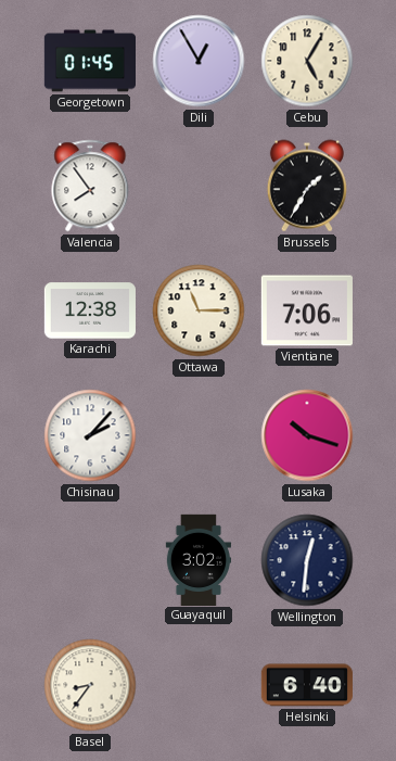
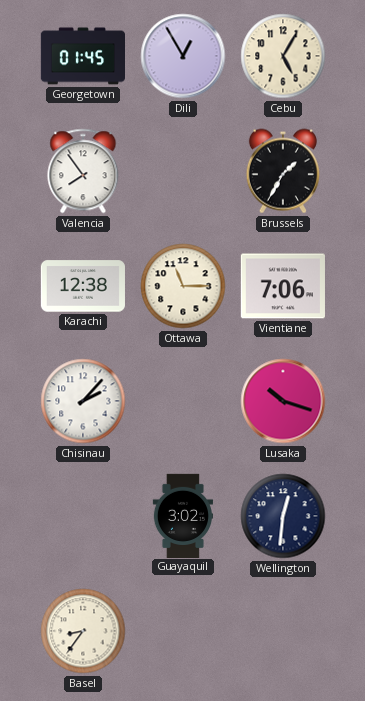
Helsinki: 6:40 -> none (307, 685)
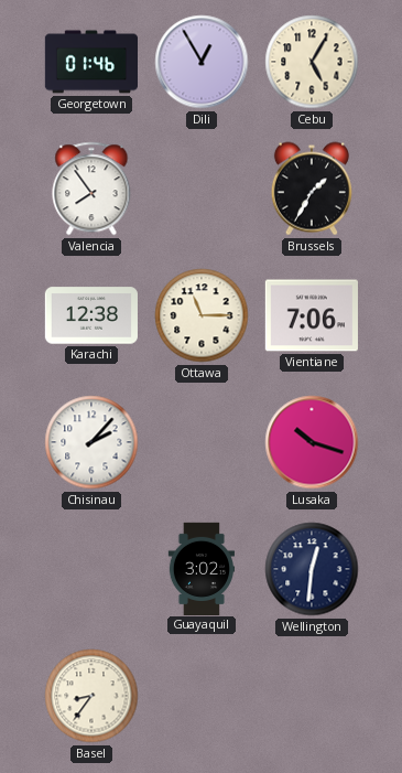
Georgetown: 01:45 -> 01:46 (90, 62)
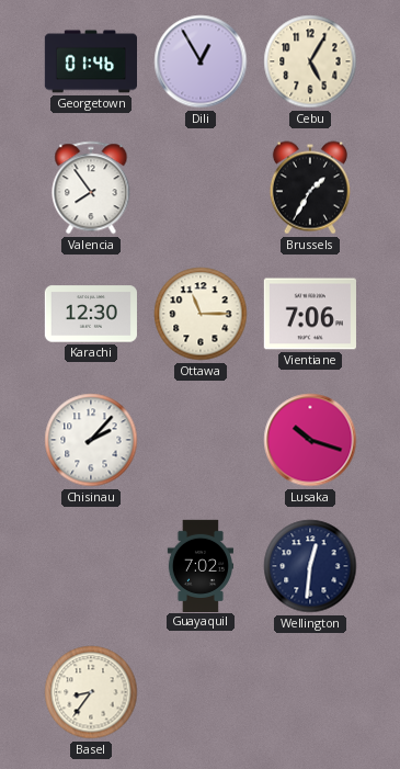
Karachi: 12:38 -> 12:30 (91, 314)
Guayaquil: 3:02 -> 7:02 (199, 565)
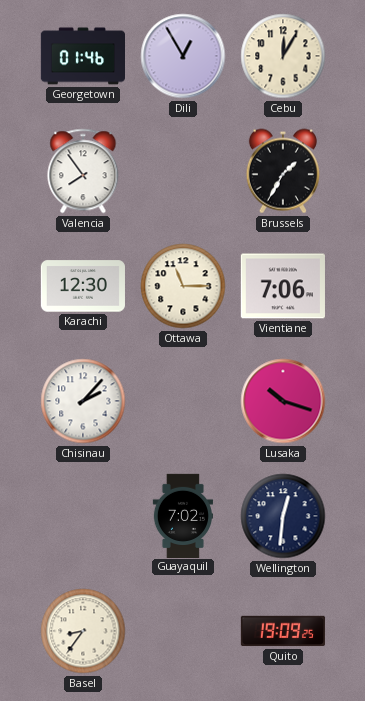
Cebu: 5:05 -> 12:05 (283, 56)
Quito: none -> 19:09 (283, 631)
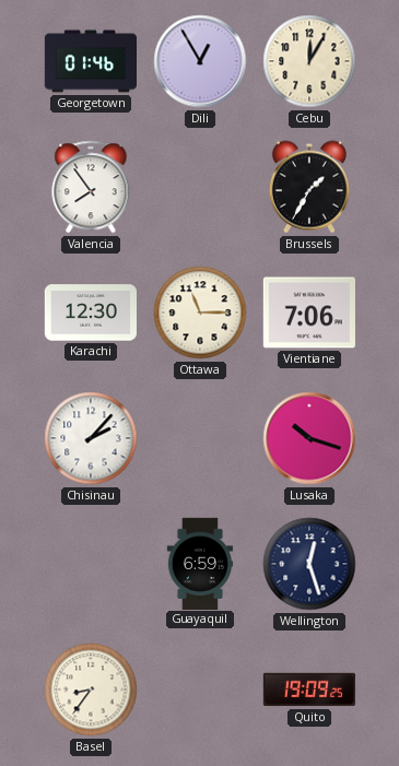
Guayaquil: 7:02 -> 6:59 (199, 563)
Wellington: 12:31 -> 12:27 (309, 564)
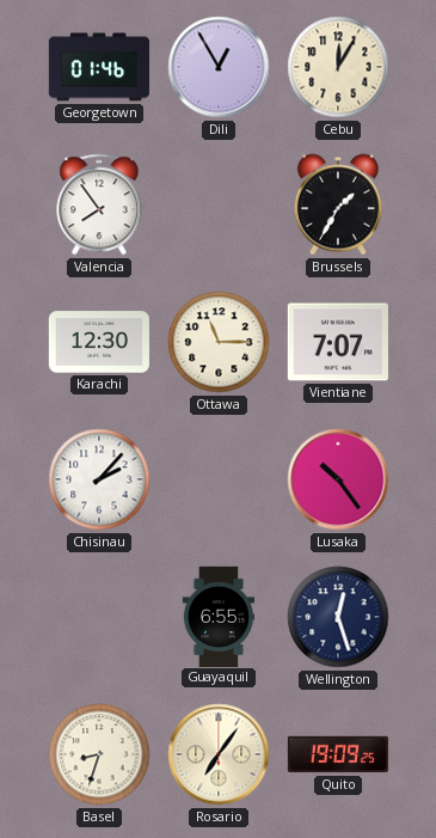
Vientiane: 7:06 -> 7:07 (338, 342)
Lusaka: 10:18 -> 10:24 (338, 479)
Guayaquil: 6:59 -> 6:55 (217, 616)
Basel: 8:36 -> 8:33 (99, 754)
Rosario: none -> 7:06 (219, 754)
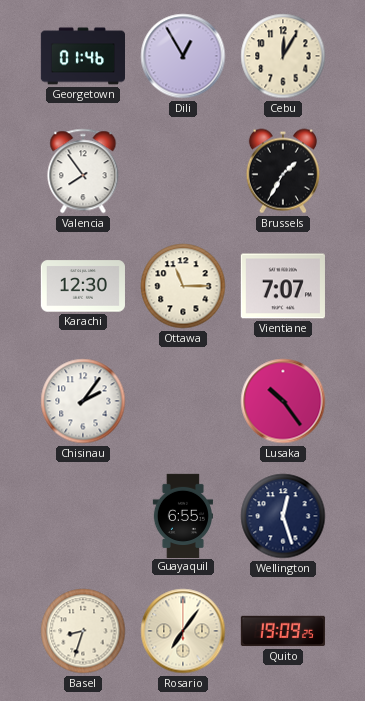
Chisinau: 2:07 -> 2:06 (83, 401)
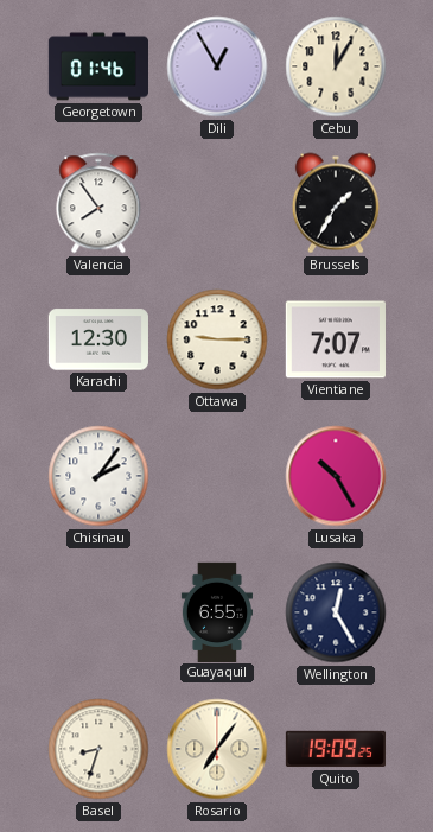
Ottawa: 11:15 -> 9:15 (217, 339)
Lusaka: 10:24 -> 10:25 (336, 476)
Wellington: 12:27 -> 12:25 (336, 612)
